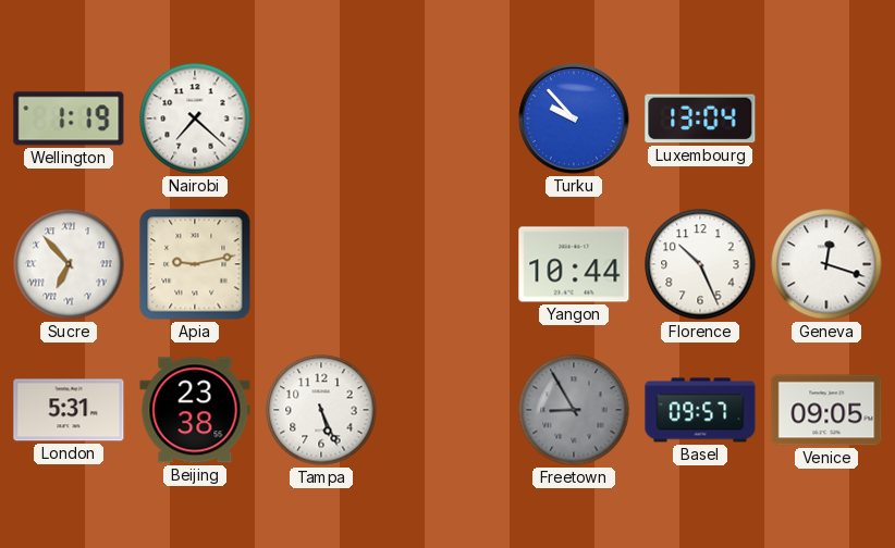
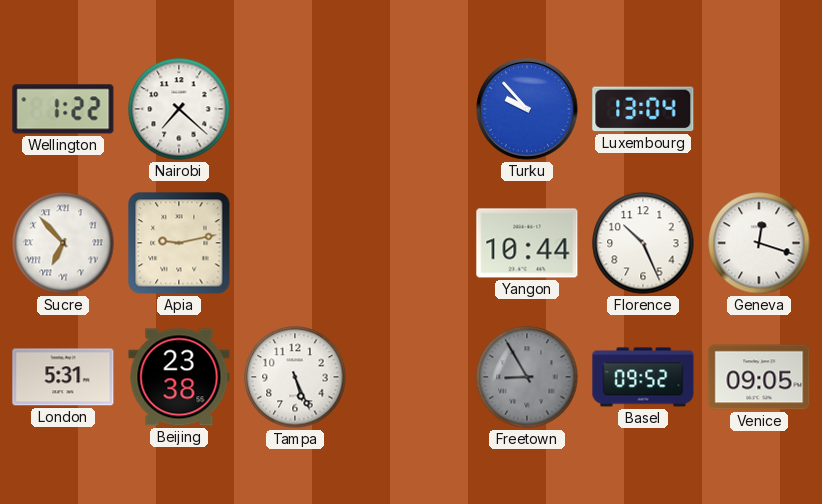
Wellington: 1:19 -> 1:22 (63, 109)
Basel: 09:57 -> 09:52 (643, 377)
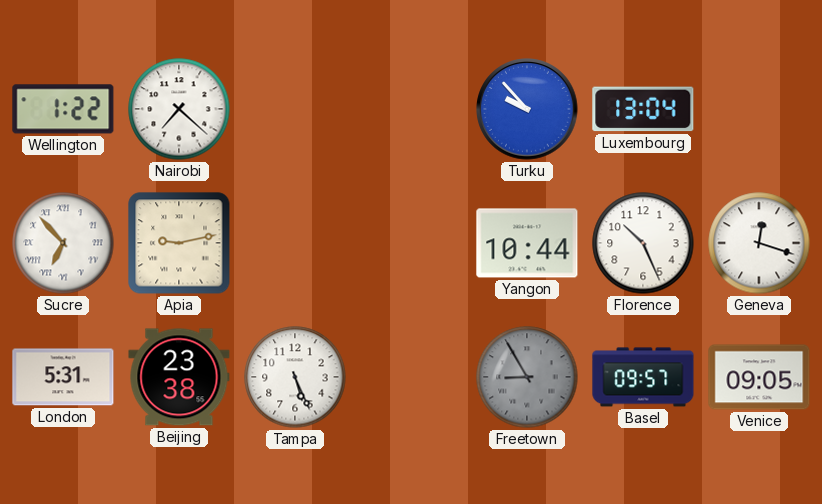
Basel: 09:52 -> 09:57 (643, 377)
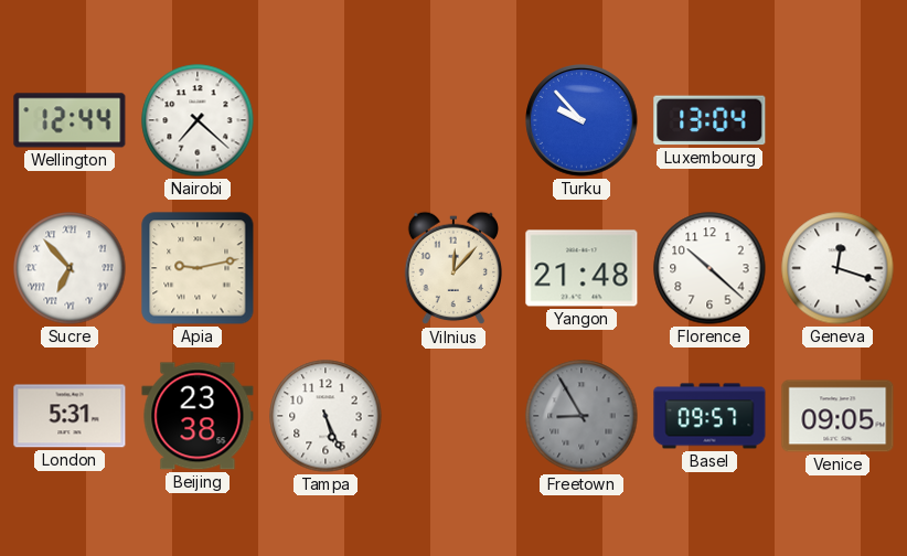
Wellington: 1:22 -> 12:44 (70, 120)
Vilnius: none -> 12:07 (452, 268)
Yangon: 10:44 -> 21:48 (581, 268)
Florence: 10:26 -> 10:22 (709, 268)
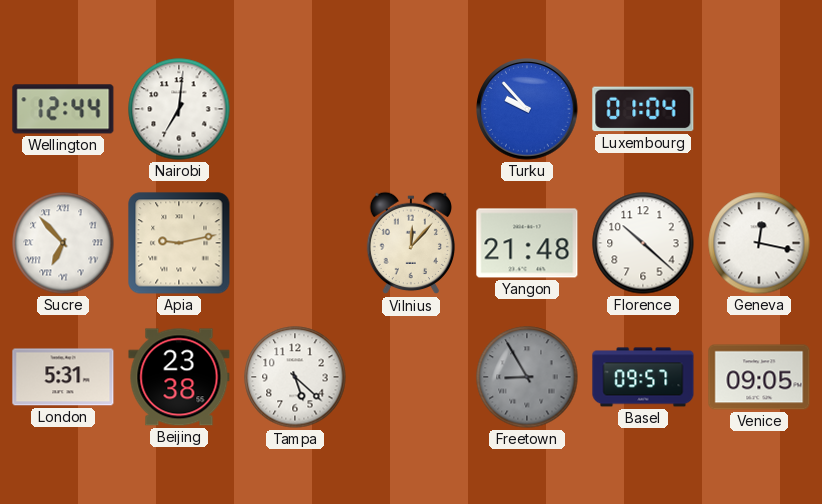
Nairobi: 7:22 -> 7:01 (179, 109)
Luxembourg: 13:04 -> 01:04 (643, 109)
Geneva: 12:18 -> 12:17 (759, 243)
Tampa: 5:26 -> 5:22 (295, 377)
